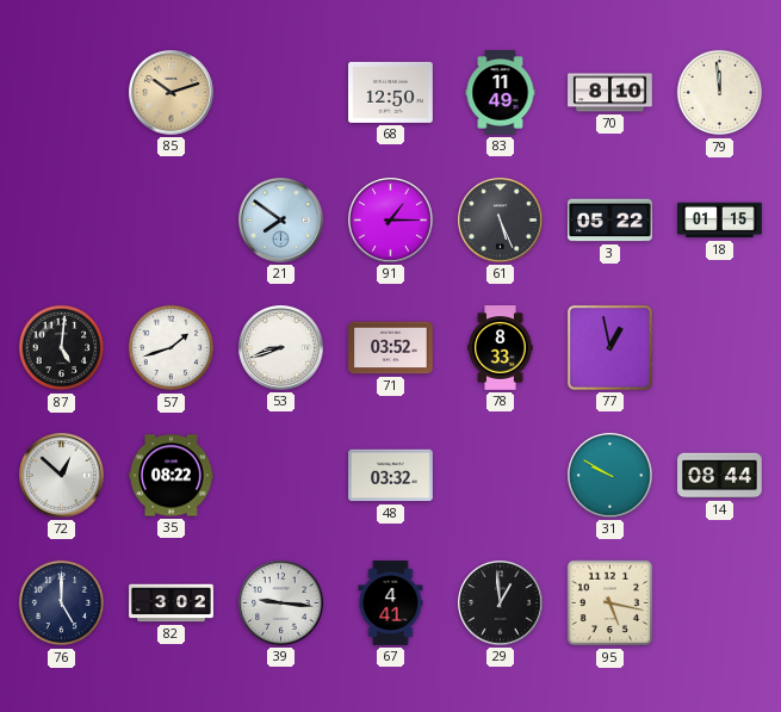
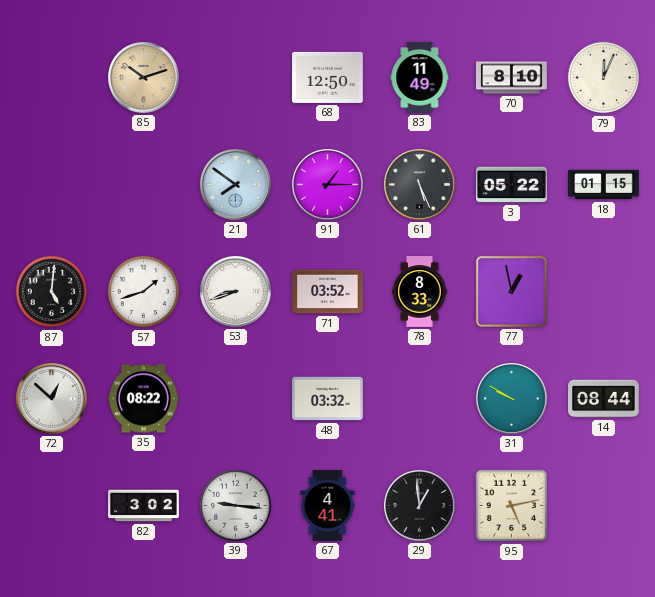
79: 11:59 -> 12:04 (604, 78)
76: 5:00 -> none (62, 603)
95: 5:17 -> 5:13 (512, 506)
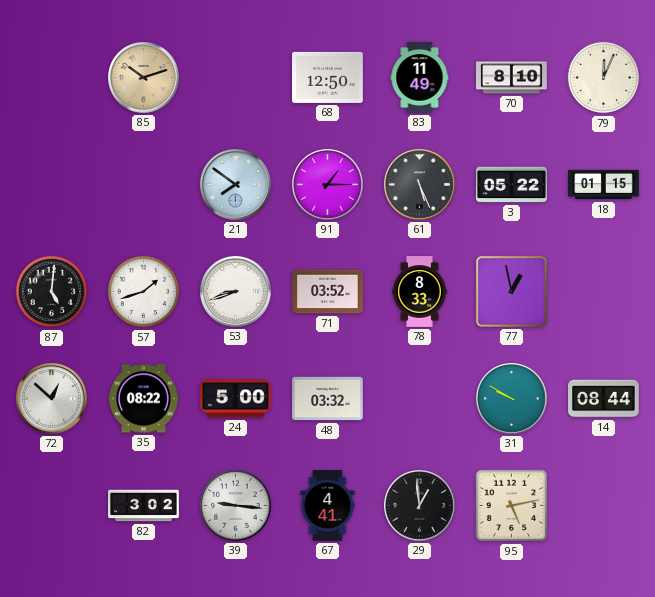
24: none -> 5:00 (236, 399)
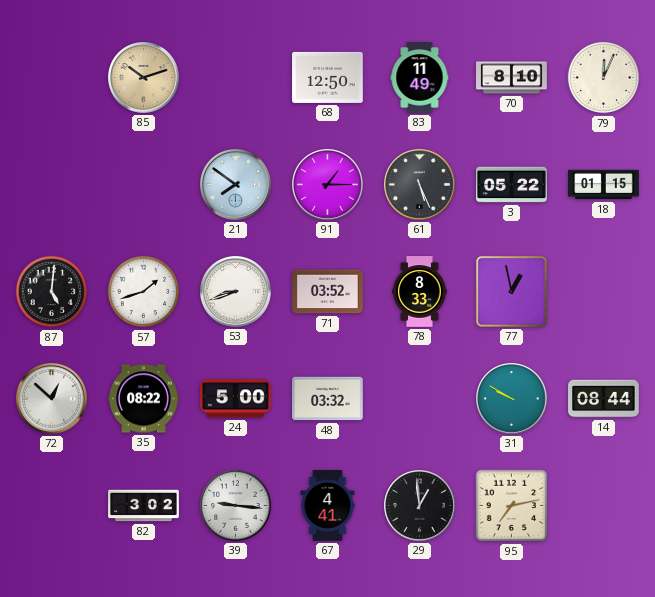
95: 5:13 -> 7:13 (512, 506)
